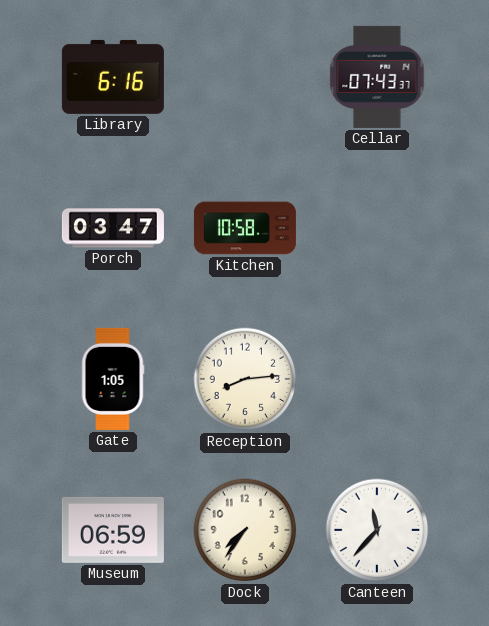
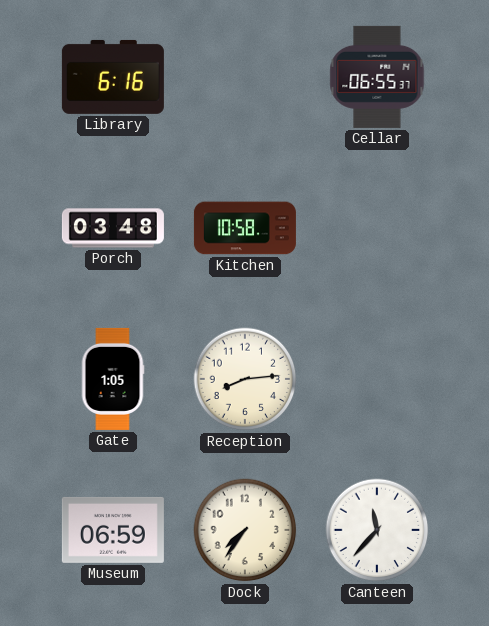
Cellar: 07:43 -> 06:55 (377, 77)
Porch: 03:47 -> 03:48 (113, 228)
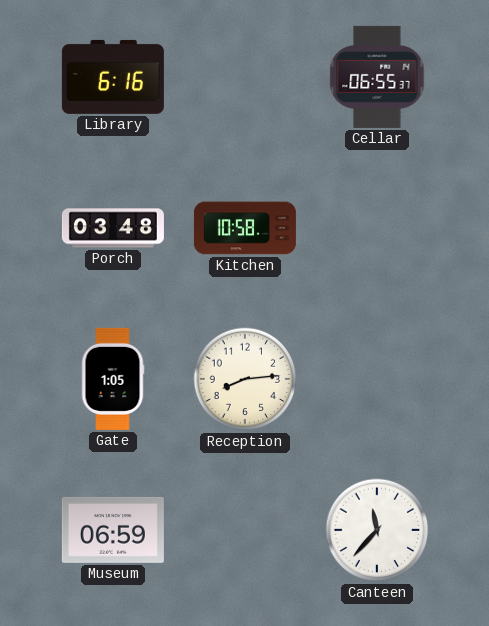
Dock: 7:36 -> none (245, 530)
